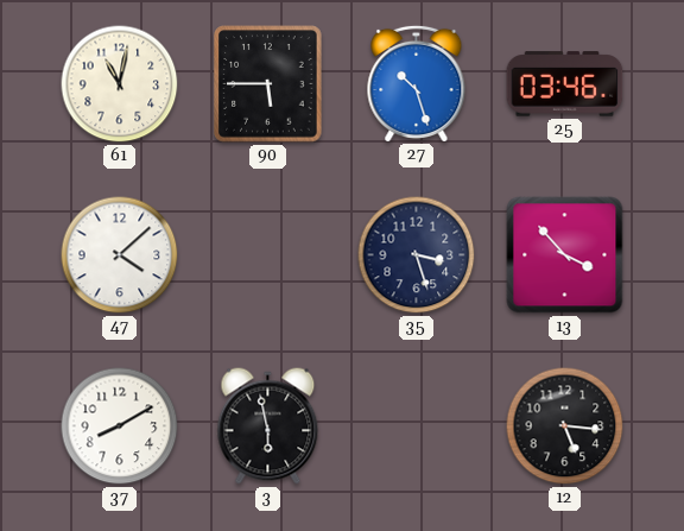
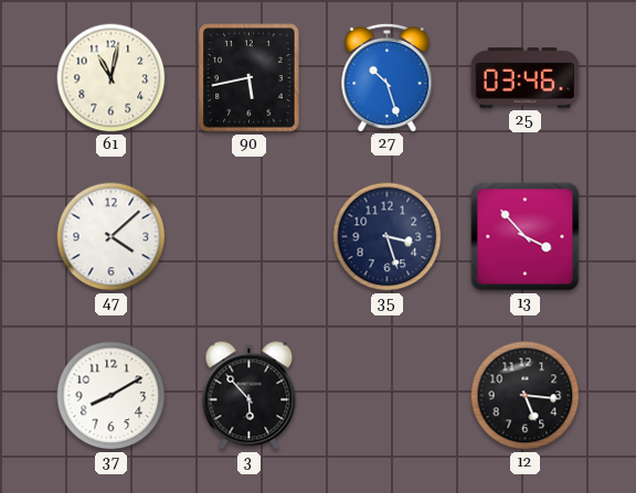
90: 5:45 -> 5:43 (250, 78)
3: 5:58 -> 5:53 (250, 396)
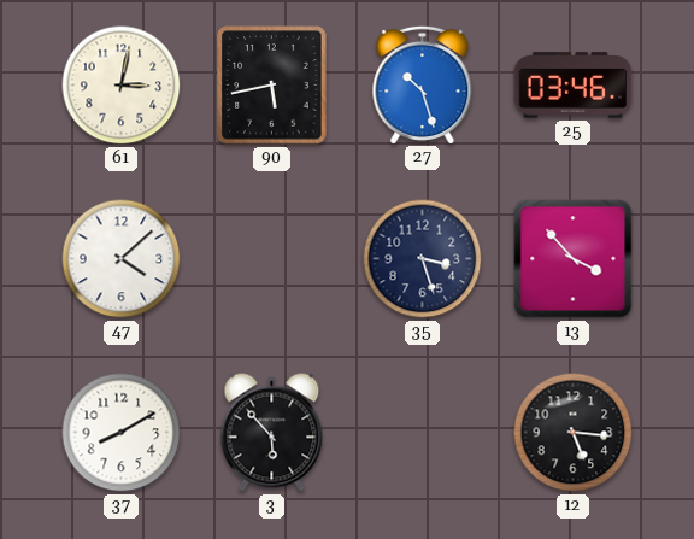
61: 11:02 -> 3:02 (122, 86)
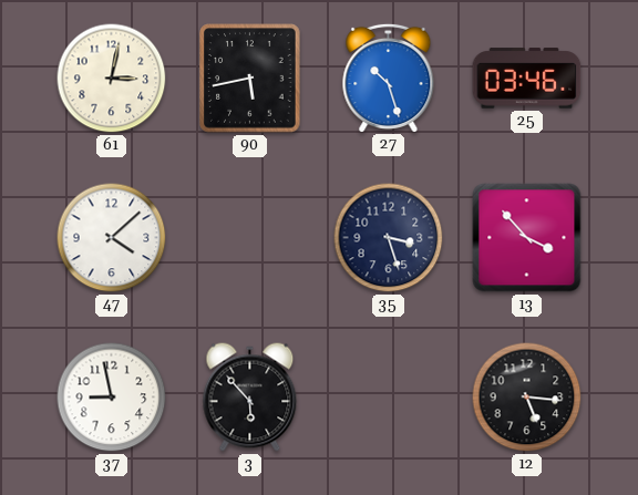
37: 8:10 -> 8:58 (112, 398)
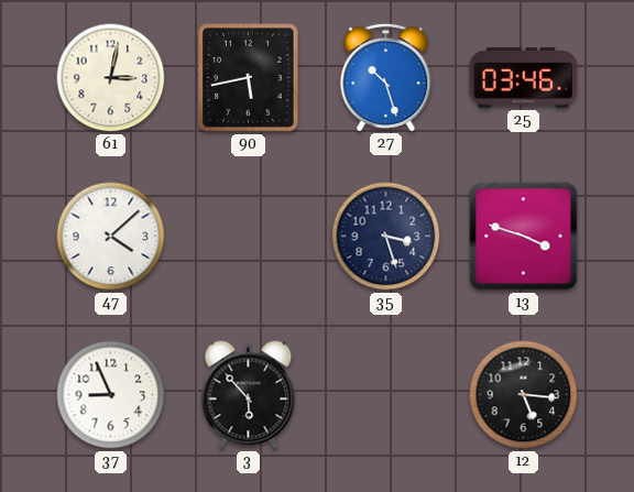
13: 3:53 -> 3:48 (524, 237)
37: 8:58 -> 8:56 (111, 395)
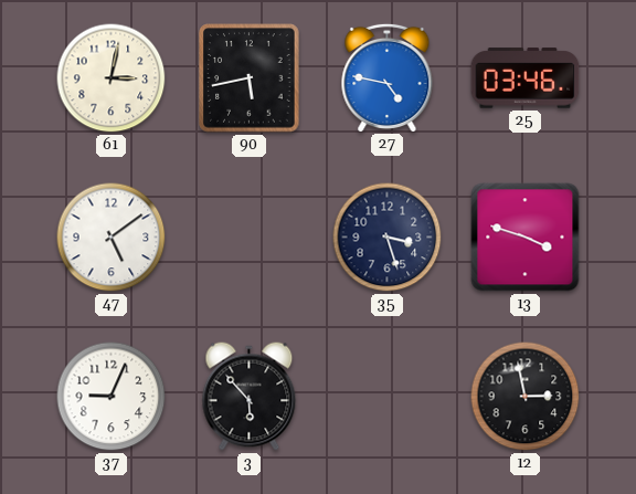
27: 10:27 -> 4:47 (388, 77)
47: 4:08 -> 5:09 (112, 238)
37: 8:56 -> 9:04 (112, 397)
12: 5:16 -> 2:58 (526, 397)
